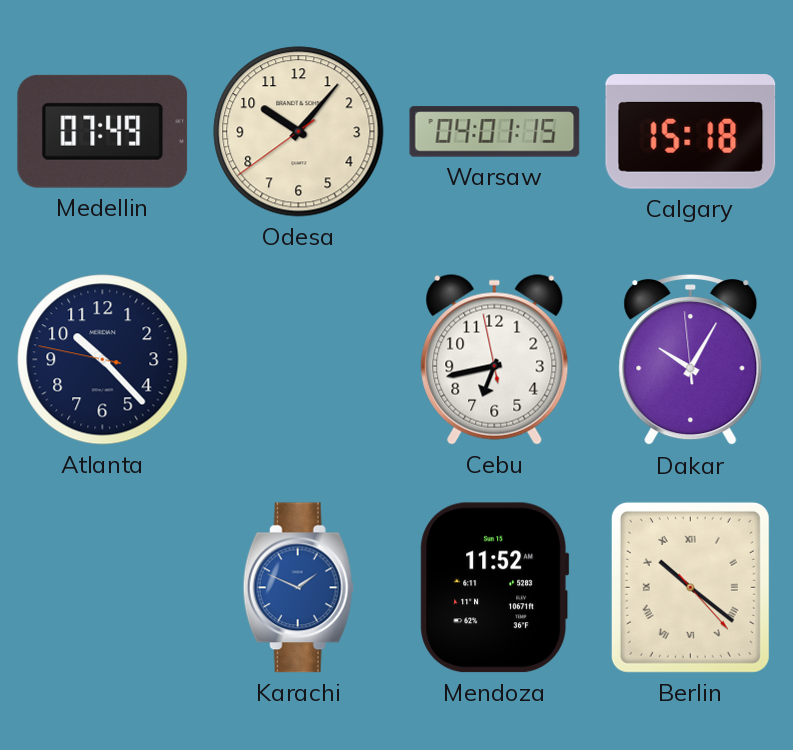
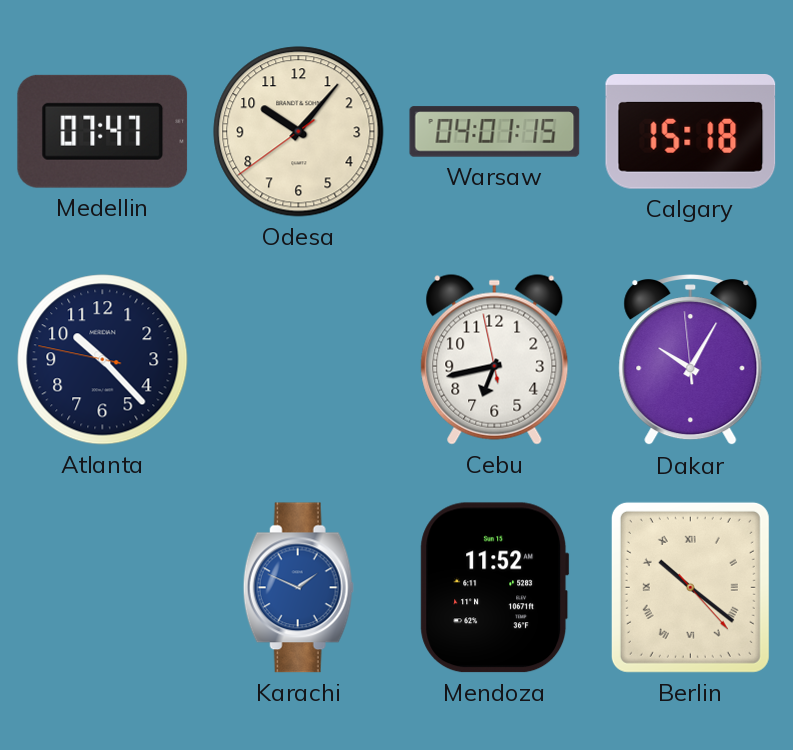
Medellin: 07:49 -> 07:47 (103, 131)
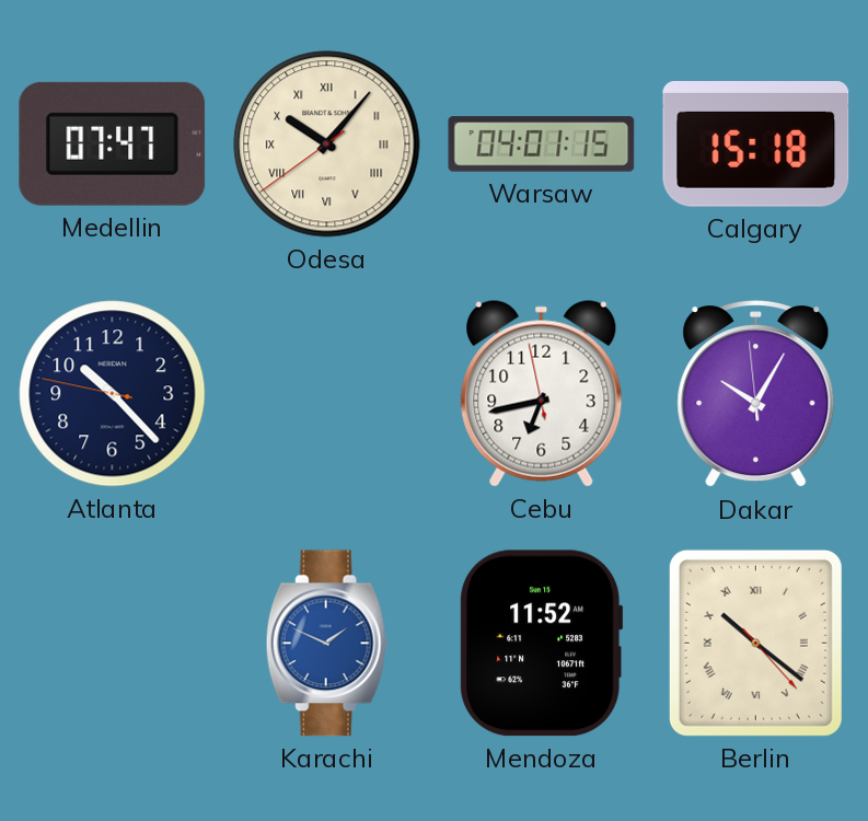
Odesa numerals: Arabic -> Roman (327, 144)
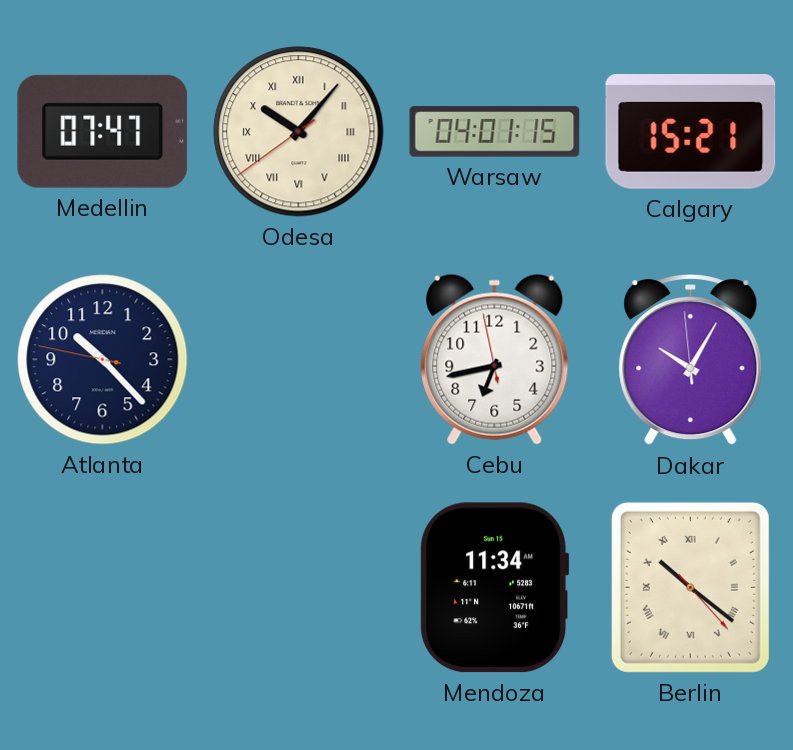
Calgary: 15:18 -> 15:21 (691, 132)
Karachi: 1:49 -> none (326, 644)
Mendoza: 11:52 -> 11:34 (495, 588)
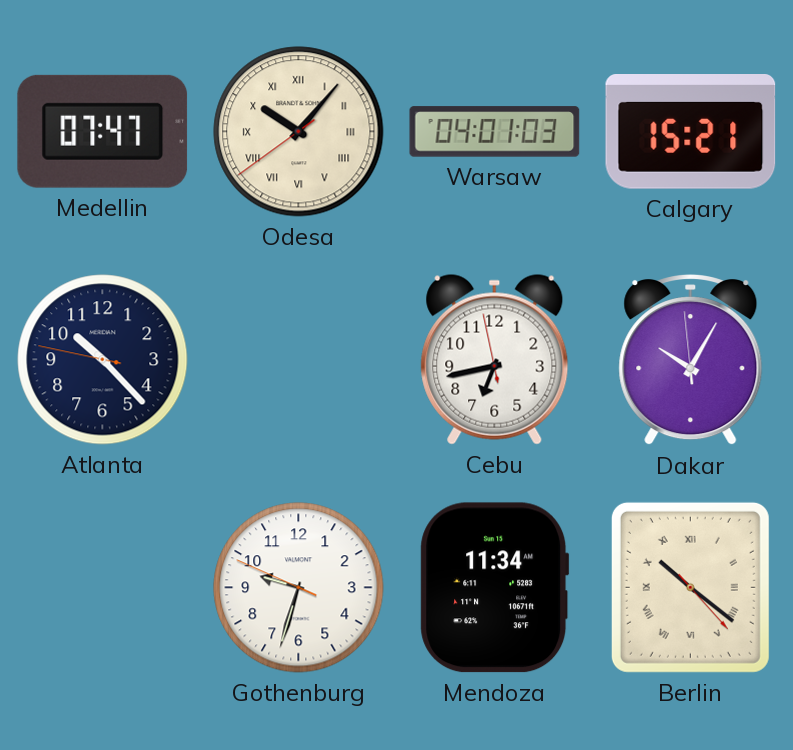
Warsaw: 04:01:15 -> 04:01:03 (495, 132)
Gothenburg: none -> 9:32 (299, 588)
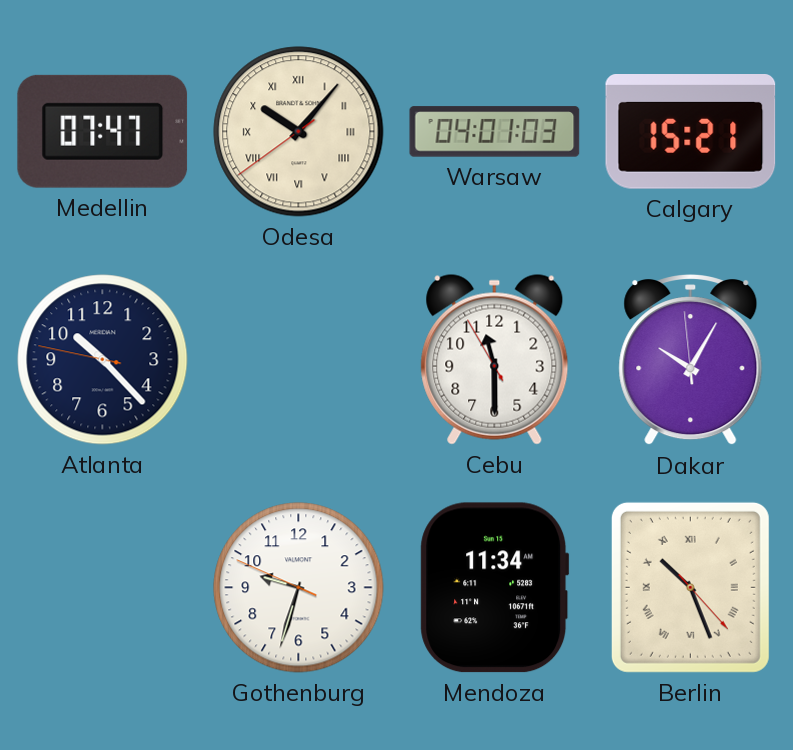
Cebu: 6:42 -> 11:29 (495, 359)
Berlin: 10:21 -> 10:26 (690, 587)
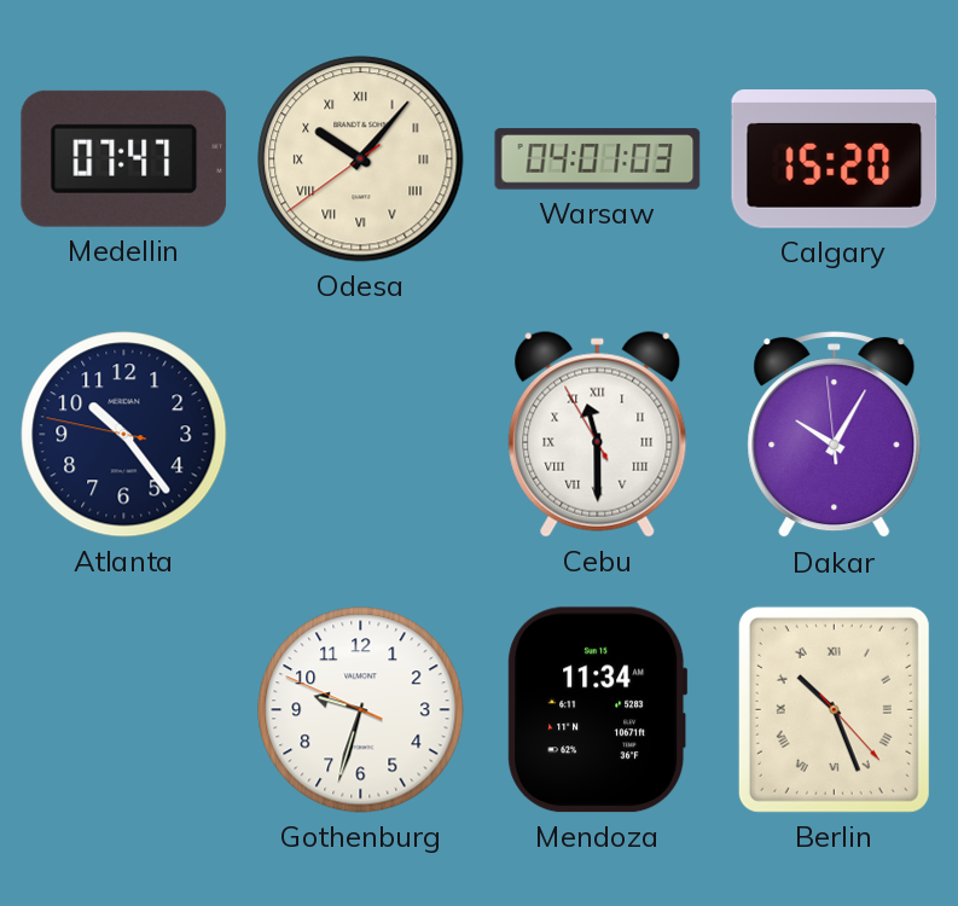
Calgary: 15:21 -> 15:20 (835, 159)
Atlanta: 10:22 -> 10:23 (124, 435)
Cebu numerals: Arabic -> Roman (598, 434)
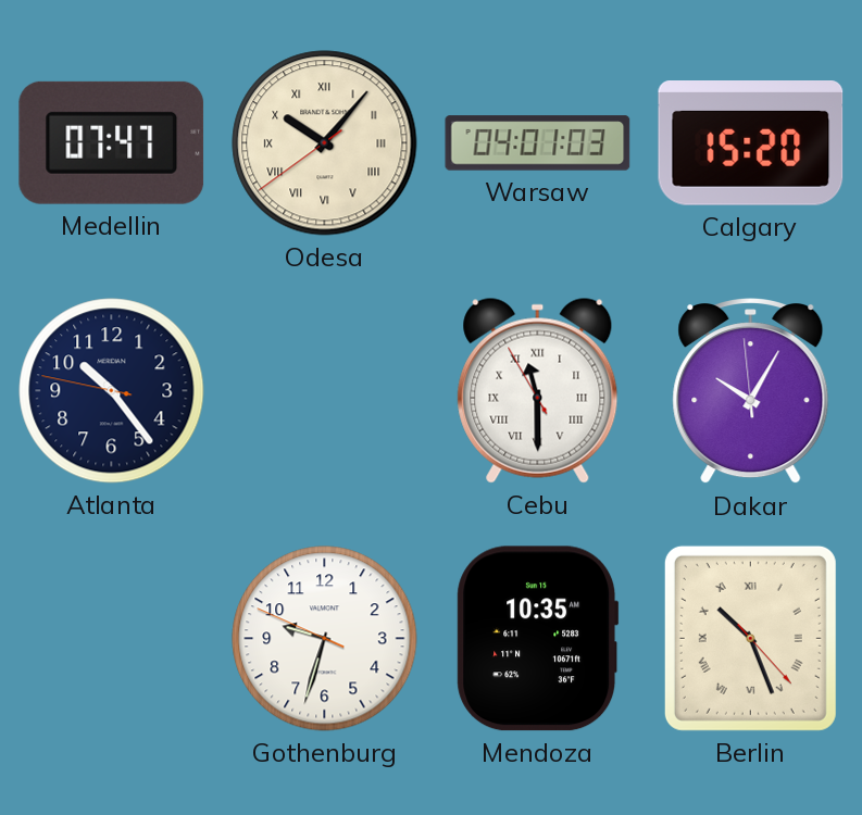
Mendoza: 11:34 -> 10:35 (538, 639)
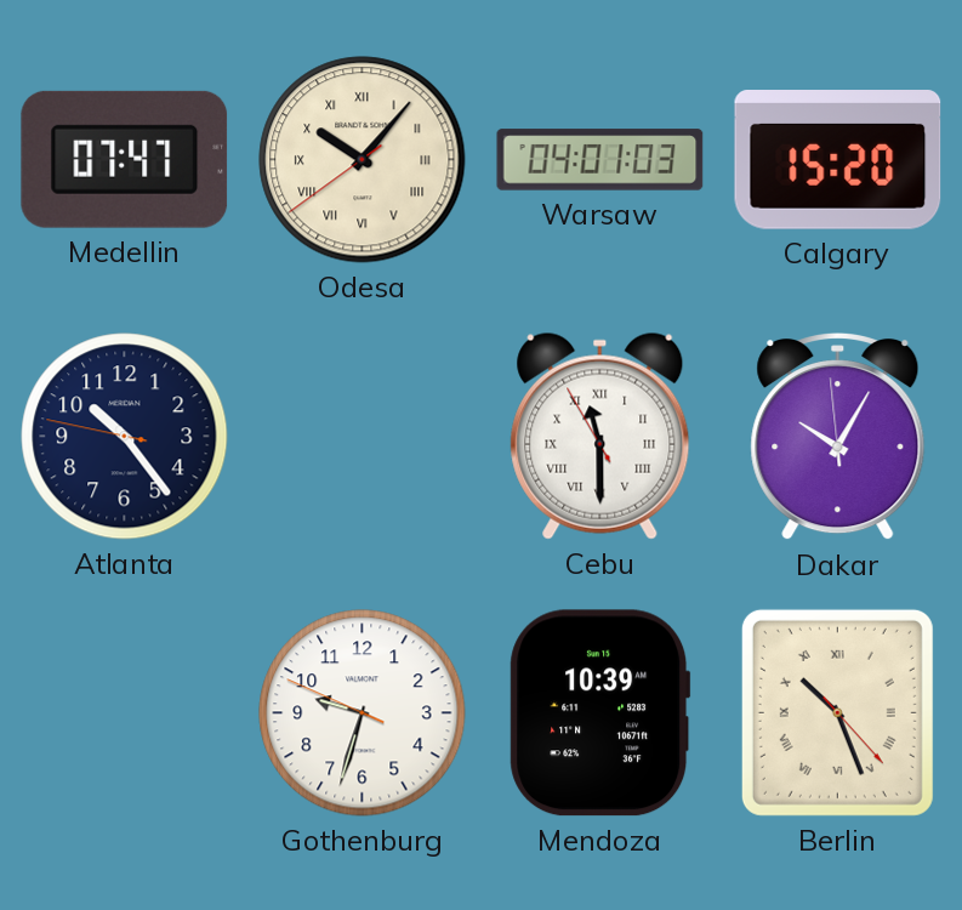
Mendoza: 10:35 -> 10:39 (600, 713)
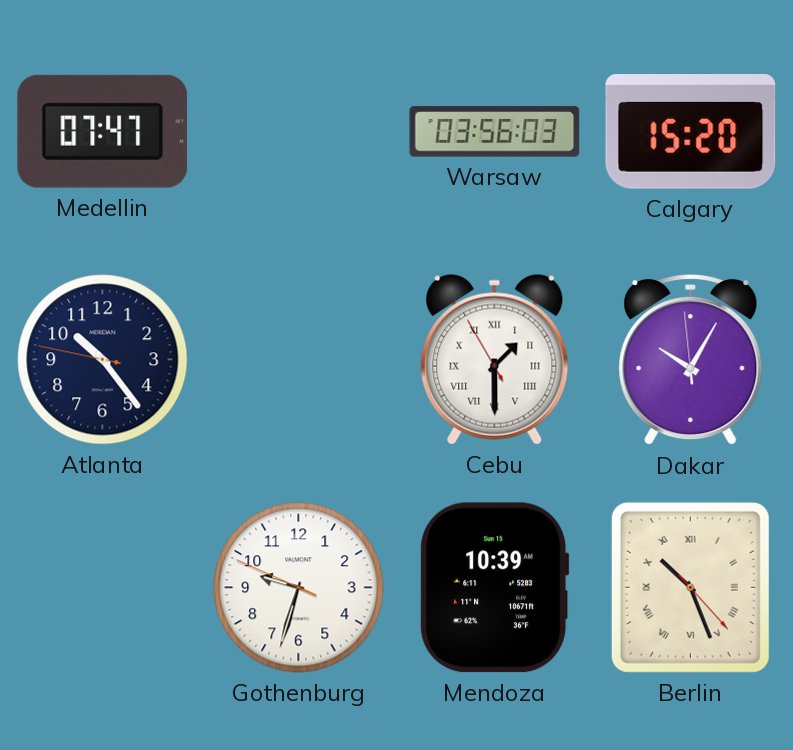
Odesa: 10:06 -> none (363, 160)
Warsaw: 04:01 -> 03:56 (495, 132)
Cebu: 11:29 -> 1:29 (495, 359)
